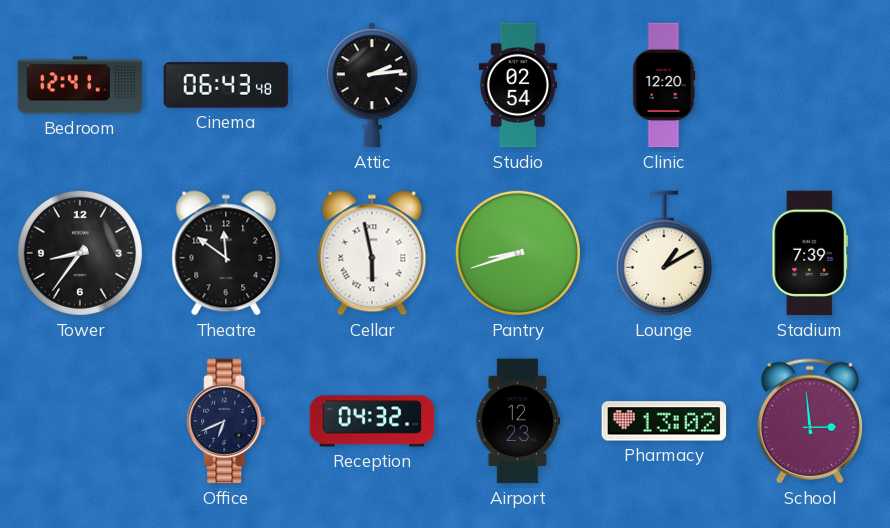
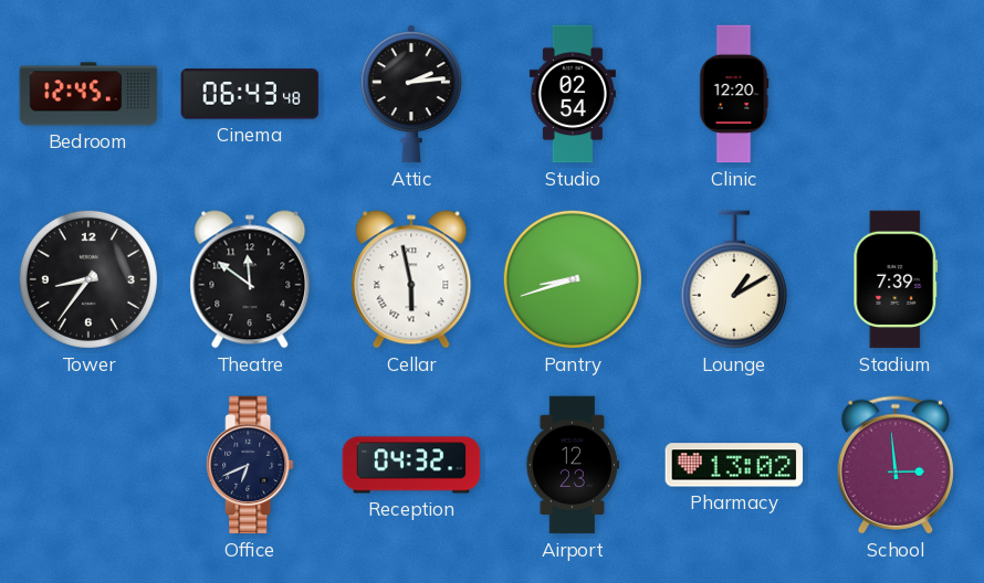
Bedroom: 12:41 -> 12:45 (88, 94)
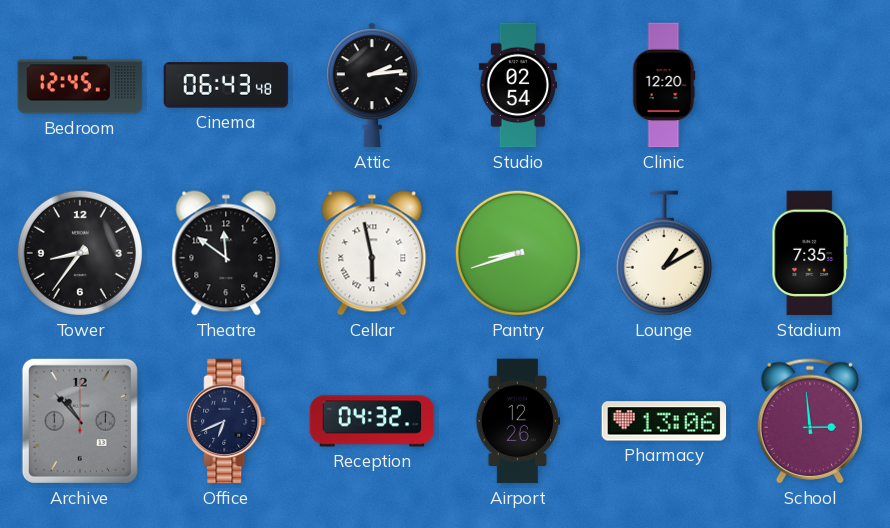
Stadium: 7:39 -> 7:35 (810, 253)
Archive: none -> 10:53 (80, 421)
Airport: 12:23 -> 12:26 (518, 421)
Pharmacy: 13:02 -> 13:06 (664, 421)
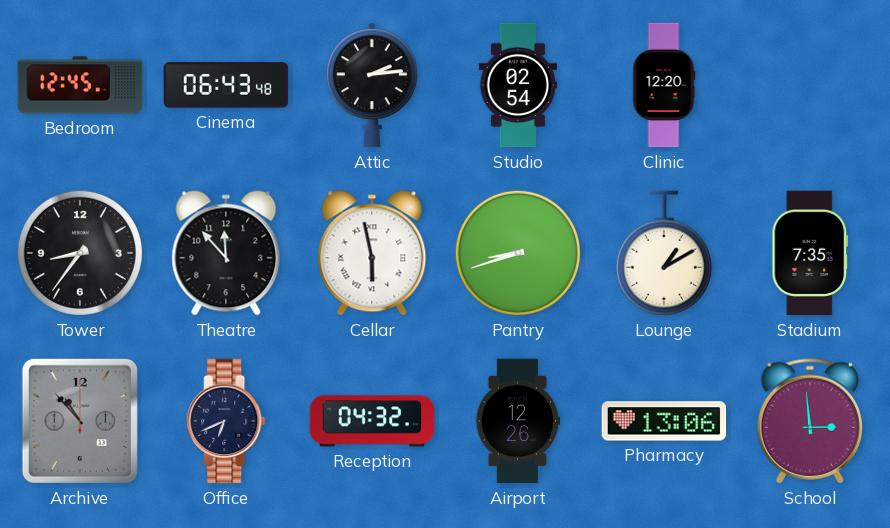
Theatre: 11:51 -> 11:53 (226, 253)
